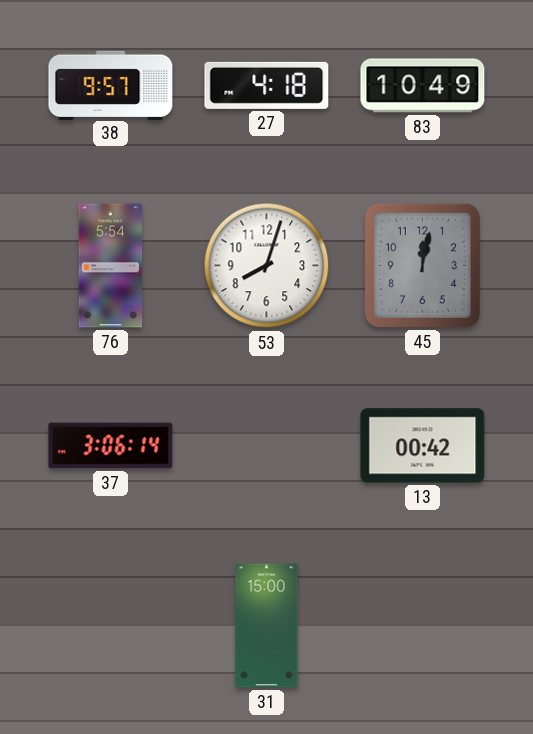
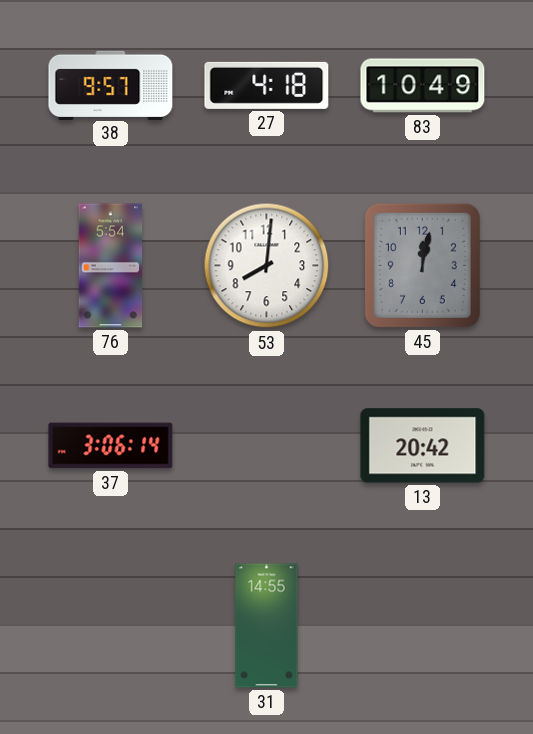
53: 8:03 -> 8:01 (267, 266)
13: 00:42 -> 20:42 (423, 446)
31: 15:00 -> 14:55 (267, 626)
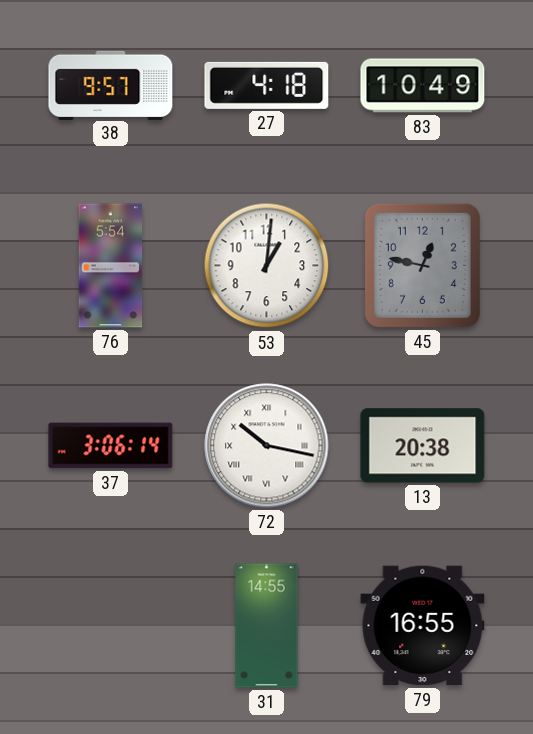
53: 8:01 -> 1:01 (267, 266)
45: 12:02 -> 12:47 (422, 265)
72: none -> 10:17 (267, 446)
13: 20:42 -> 20:38 (423, 446)
79: none -> 16:55 (423, 626)
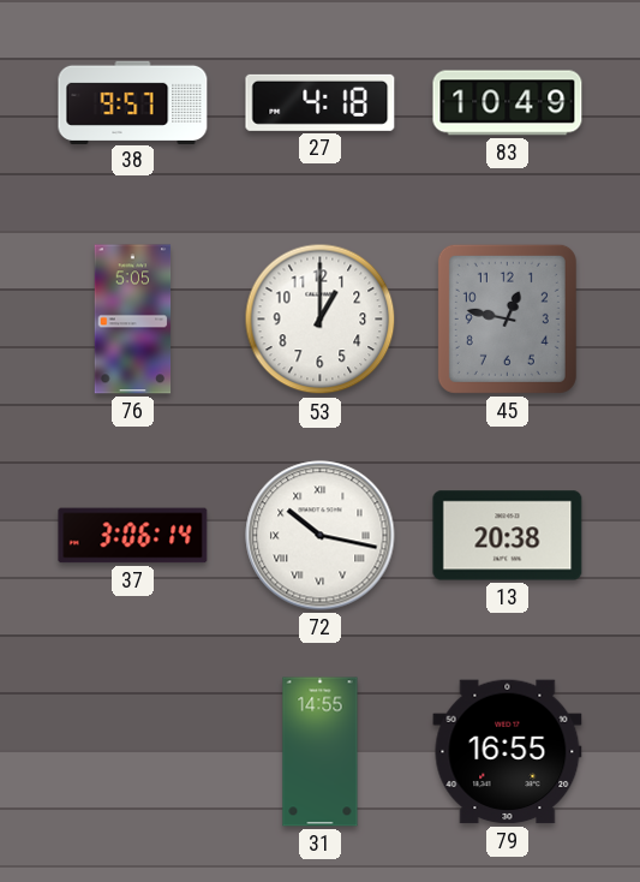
76: 5:54 -> 5:05 (133, 320)
53: 1:01 -> 1:00 (321, 320)
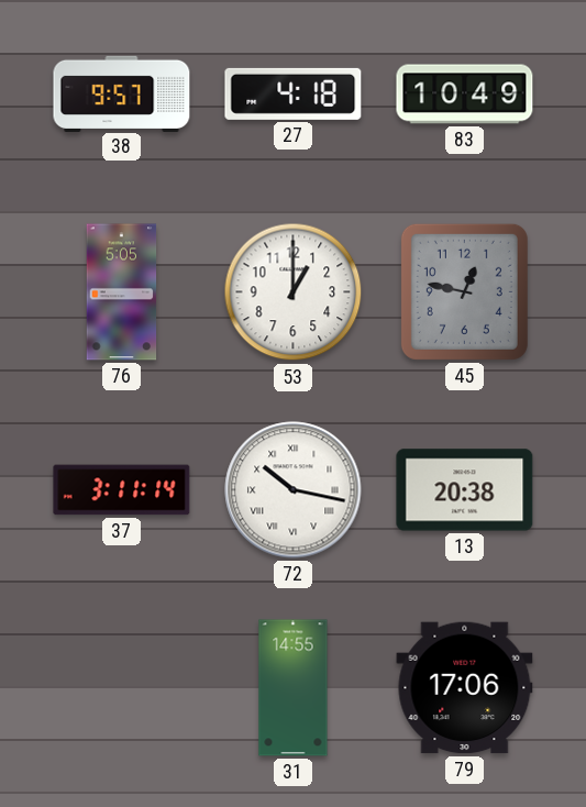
37: 3:06 -> 3:11 (122, 490)
79: 16:55 -> 17:06 (465, 688)
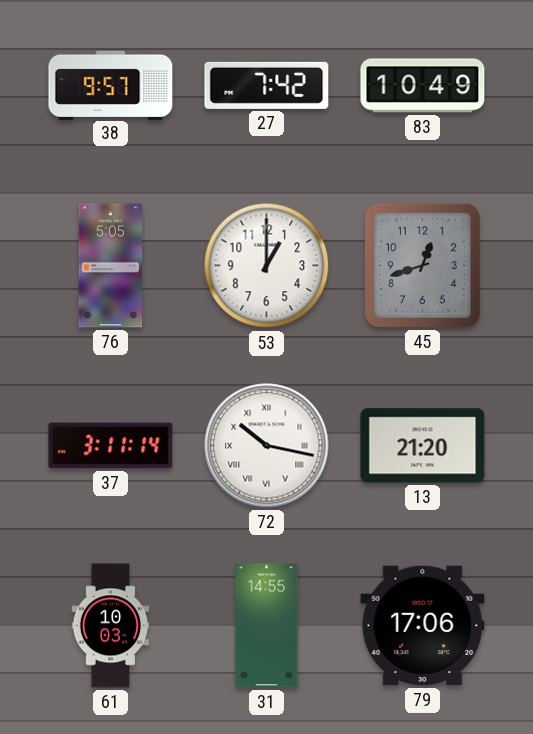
27: 4:18 -> 7:42 (267, 85)
45: 12:47 -> 12:42 (422, 265)
13: 20:38 -> 21:20 (423, 446)
61: none -> 10:03 (111, 626)
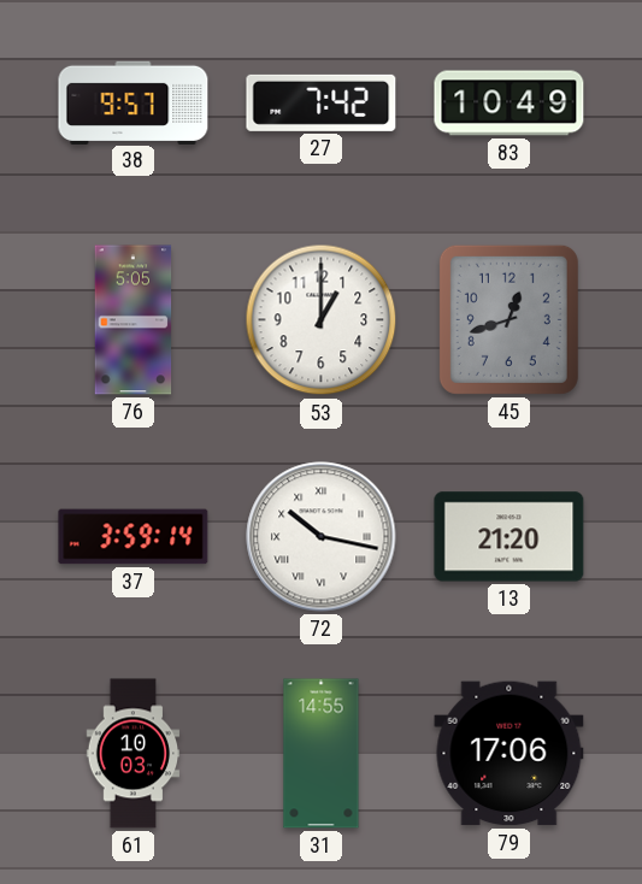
37: 3:11 -> 3:59 (134, 537)
